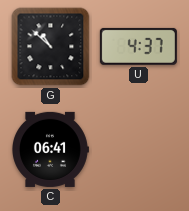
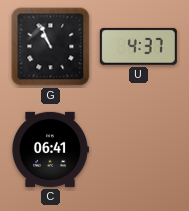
G: 10:52 -> 10:56 (51, 47)
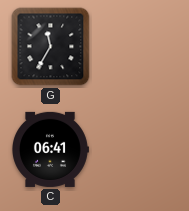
G: 10:56 -> 11:35 (51, 47)
U: 4:37 -> none (138, 46)
